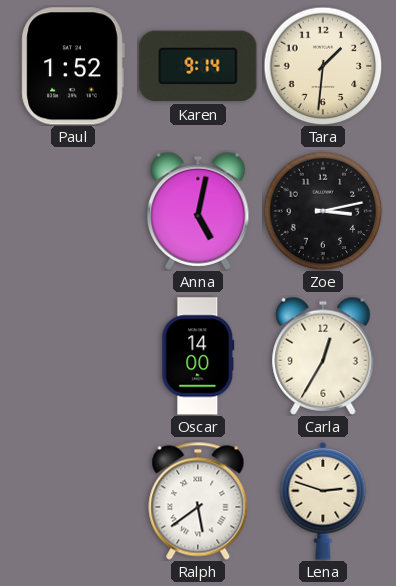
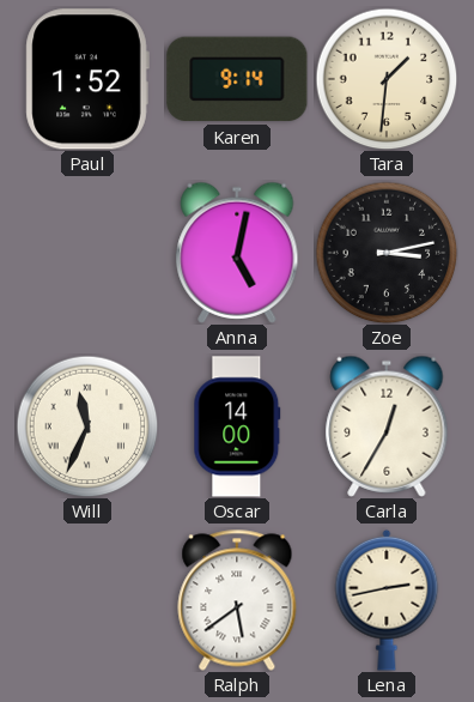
Will: none -> 11:34 (87, 426)
Lena: 2:48 -> 2:43 (387, 600)
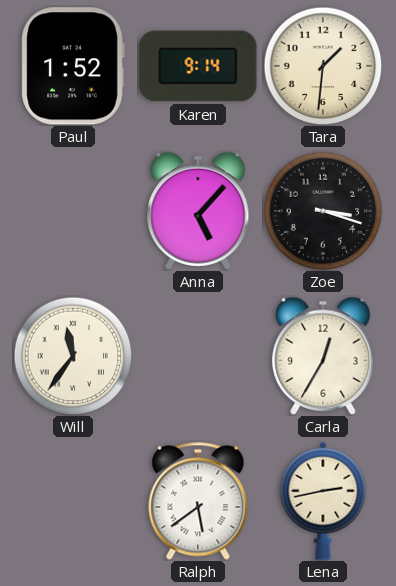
Anna: 5:02 -> 5:07 (198, 211)
Zoe: 3:13 -> 3:18 (323, 211)
Will: 11:34 -> 11:36 (73, 356)
Oscar: 14:00 -> none (237, 426)
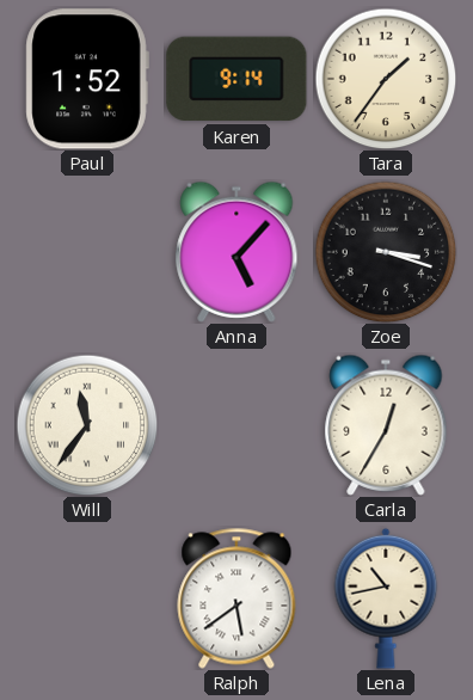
Tara: 1:31 -> 1:36 (386, 79)
Lena: 2:43 -> 10:43 (386, 598)
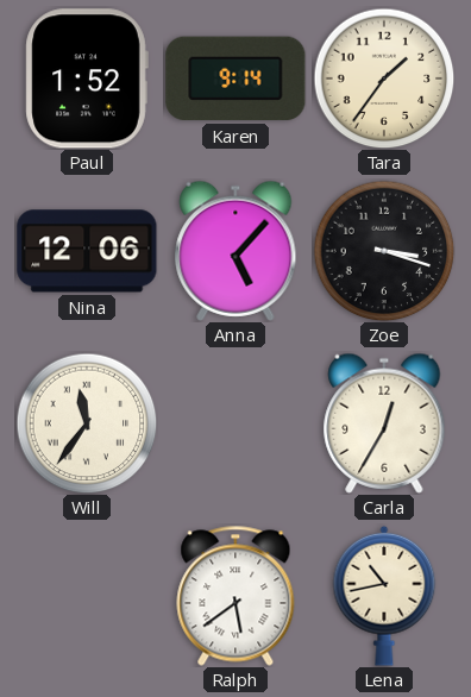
Nina: none -> 12:06 (87, 251)
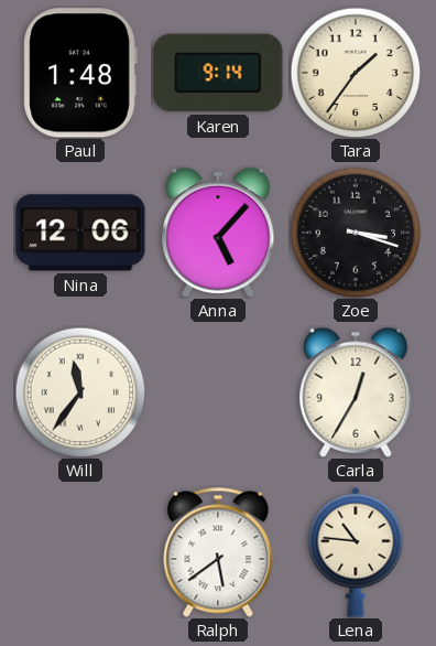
Paul: 1:52 -> 1:48 (80, 73)
Lena: 10:43 -> 10:46 (356, 552)
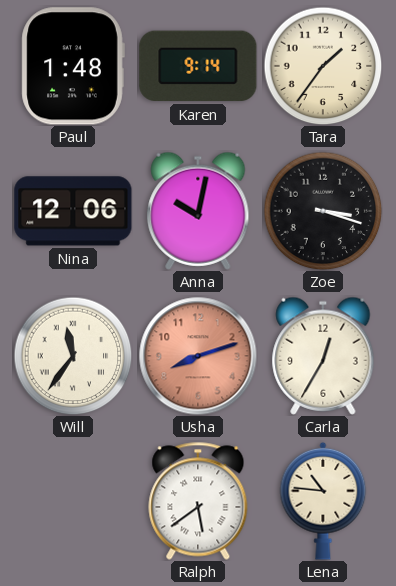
Anna: 5:07 -> 10:02 (198, 211)
Usha: none -> 8:12 (198, 356)
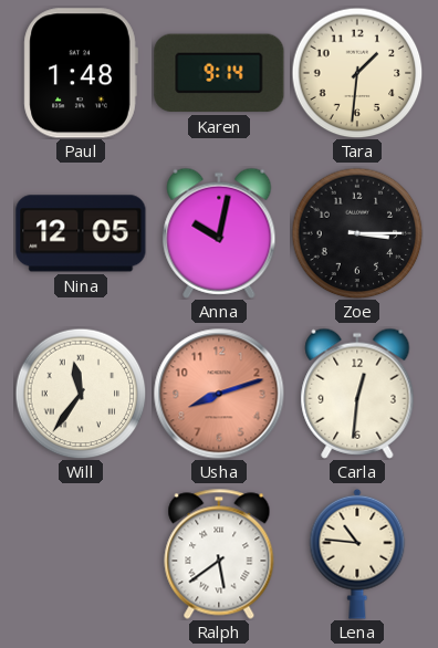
Tara: 1:36 -> 1:31 (357, 73)
Nina: 12:06 -> 12:05 (81, 233)
Zoe: 3:18 -> 3:15 (357, 233)
Carla: 12:35 -> 12:31 (357, 394)
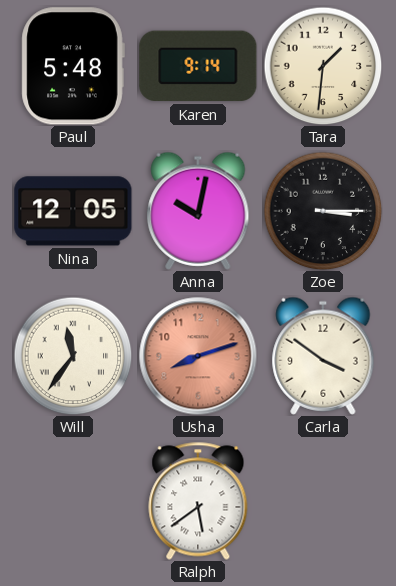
Paul: 1:48 -> 5:48 (73, 66)
Carla: 12:31 -> 3:51 (323, 356)
Lena: 10:46 -> none (357, 554)
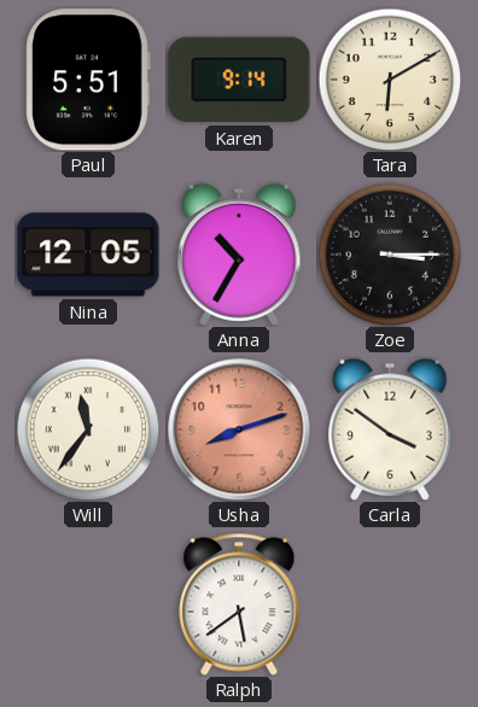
Paul: 5:48 -> 5:51 (88, 80)
Tara: 1:31 -> 6:10 (390, 80)
Anna: 10:02 -> 10:35 (239, 255)
